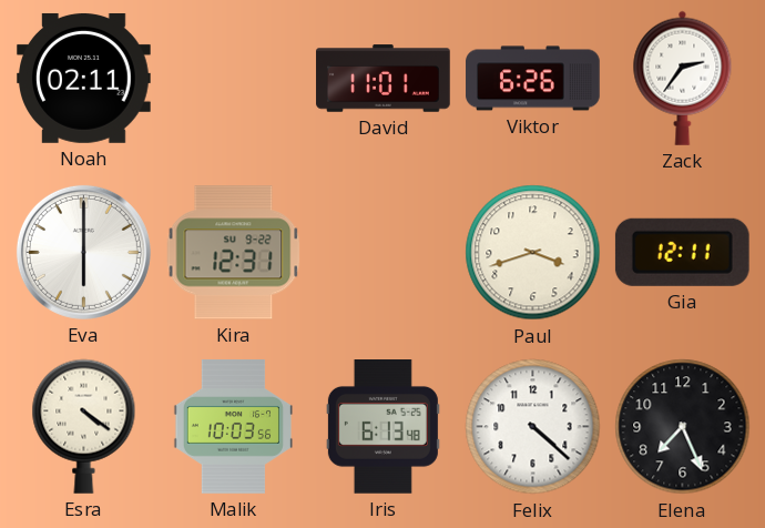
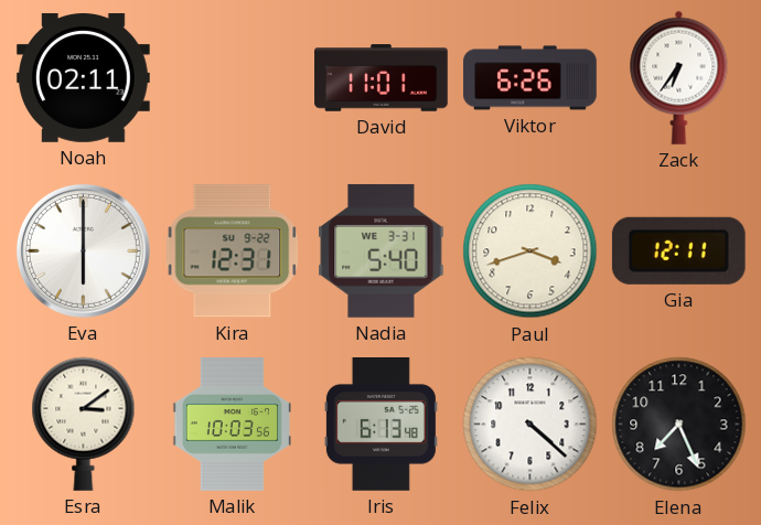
Zack: 2:36 -> 6:36 (679, 77)
Nadia: none -> 5:40 (382, 251)
Esra: 4:21 -> 3:09 (84, 424)
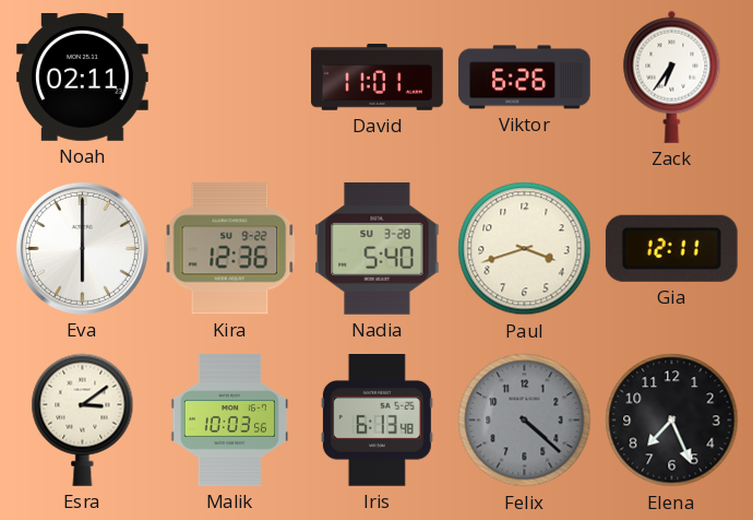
Kira: 12:31 -> 12:36 (230, 249)
Nadia date: WE 3-31 -> SU 3-28 (378, 249)
Felix dial: white -> grey (525, 421)
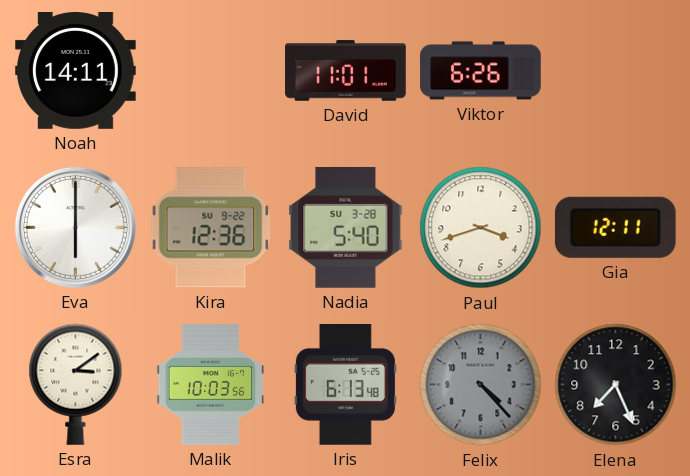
Noah: 02:11 -> 14:11 (76, 71)
Zack: 6:36 -> none (672, 76)
Felix: 4:22 -> 4:23 (481, 385)
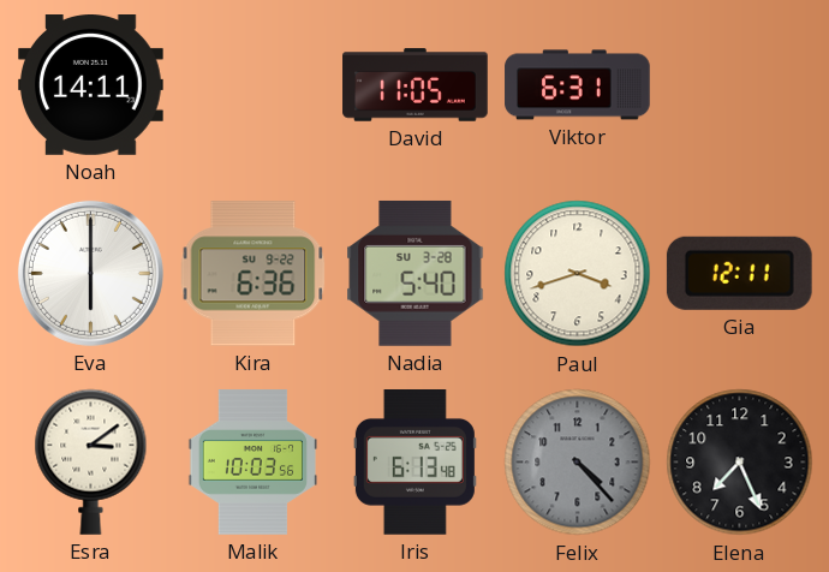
David: 11:01 -> 11:05 (416, 85)
Viktor: 6:26 -> 6:31 (578, 85)
Kira: 12:36 -> 6:36 (254, 274)
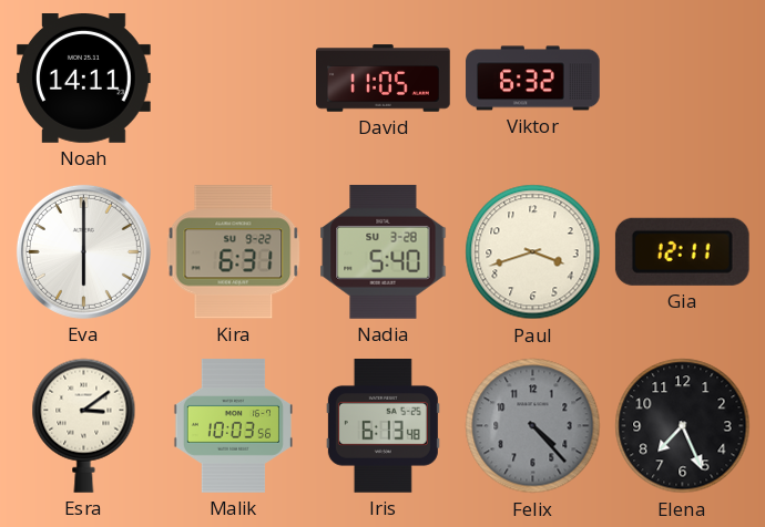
Viktor: 6:31 -> 6:32 (533, 79)
Kira: 6:36 -> 6:31 (234, 252)
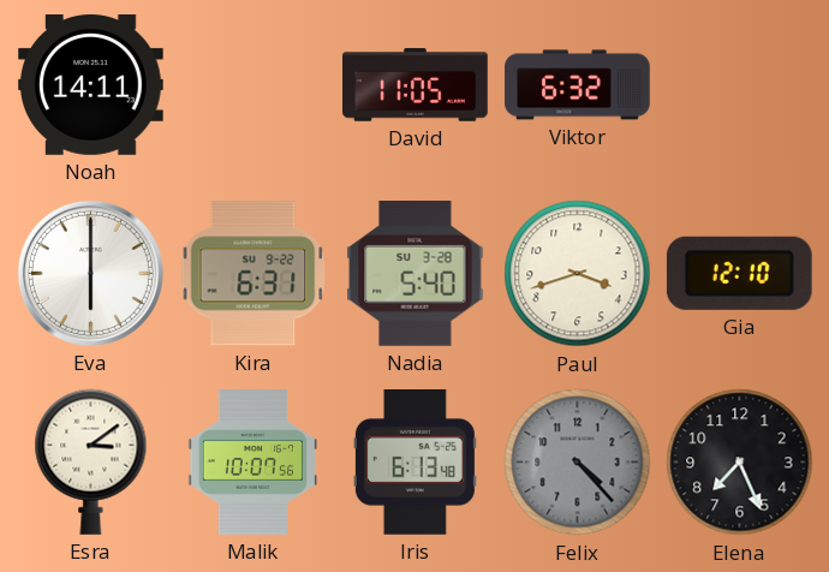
Gia: 12:11 -> 12:10 (739, 273)
Malik: 10:03 -> 10:07 (252, 463)
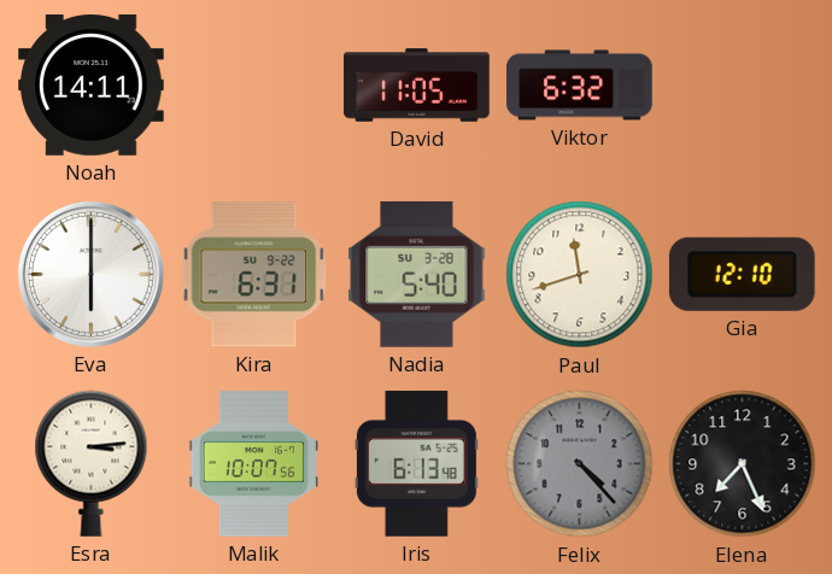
Paul: 3:42 -> 11:42 (580, 275)
Esra: 3:09 -> 3:14 (92, 463)
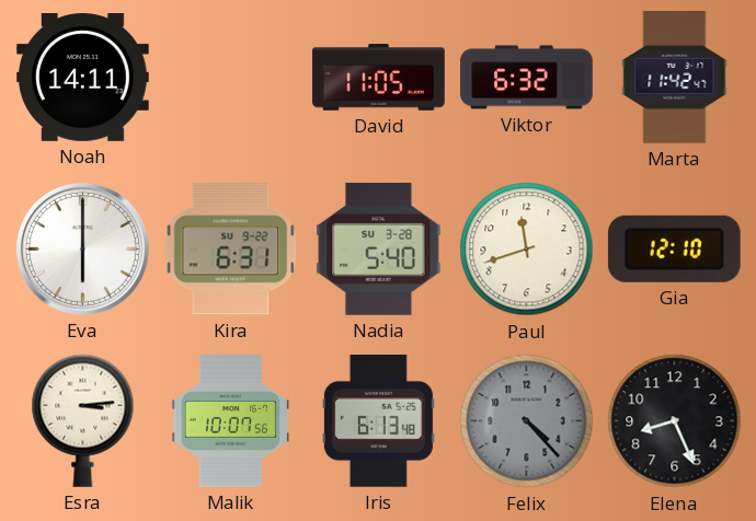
Marta: none -> 11:42 (675, 78)
Elena: 7:26 -> 8:26 (675, 421)
